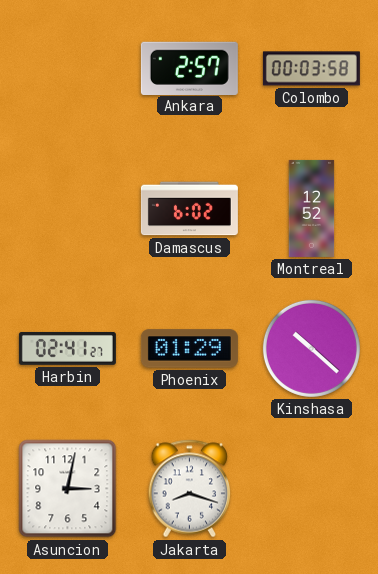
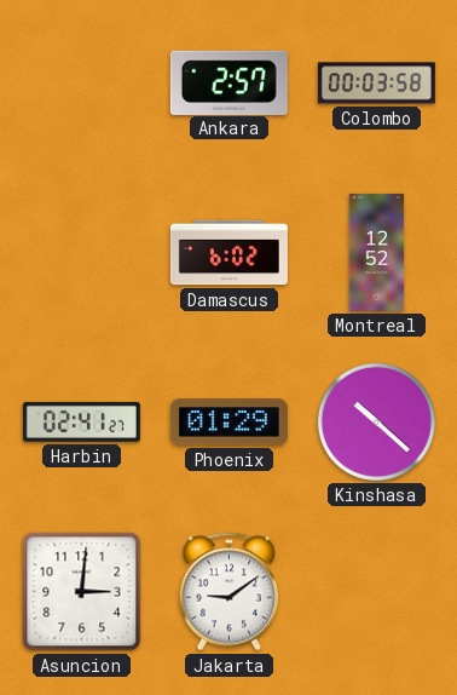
Asuncion: 3:02 -> 3:01 (82, 592)
Jakarta: 8:18 -> 9:09 (230, 592)
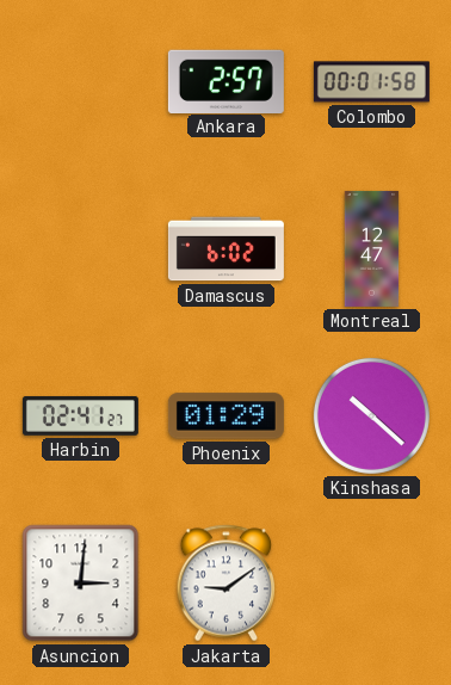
Colombo: 00:03 -> 00:01 (371, 82)
Montreal: 12:52 -> 12:47 (372, 248)
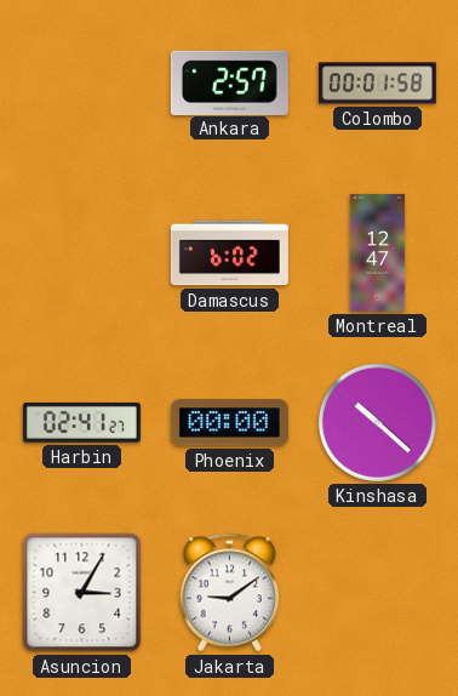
Phoenix: 01:29 -> 00:00 (229, 423)
Asuncion: 3:01 -> 3:05 (82, 593)
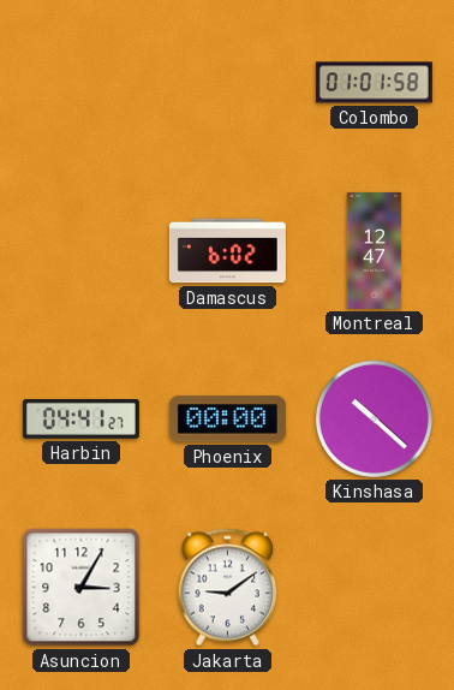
Ankara: 2:57 -> none (229, 82)
Colombo: 00:01 -> 01:01 (374, 83)
Harbin: 02:41 -> 04:41 (80, 420)
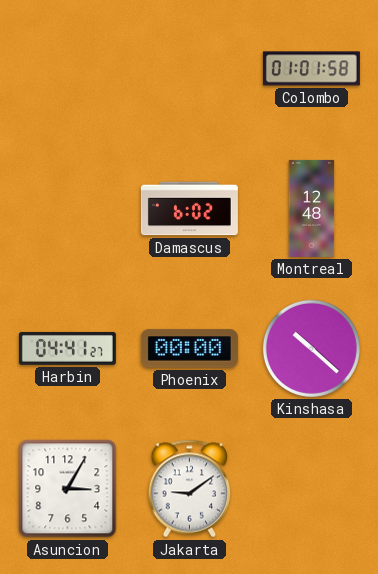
Montreal: 12:47 -> 12:48 (312, 208)
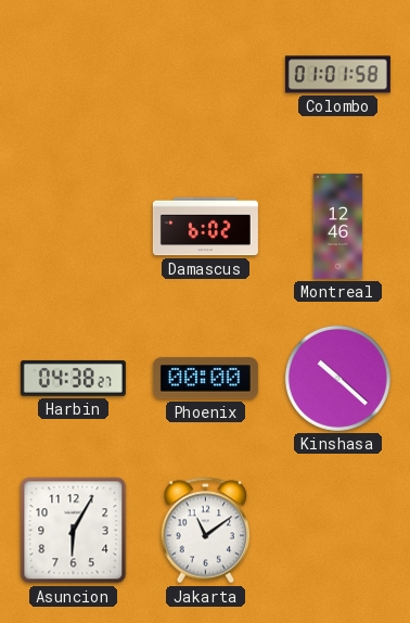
Montreal: 12:48 -> 12:46 (338, 226)
Harbin: 04:41 -> 04:38 (73, 379)
Asuncion: 3:05 -> 6:05 (74, 531)
Jakarta: 9:09 -> 11:09 (206, 531)
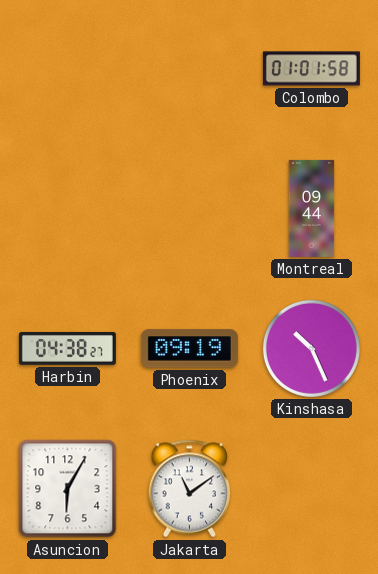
Damascus: 6:02 -> none (205, 227)
Montreal: 12:46 -> 09:44 (312, 208)
Phoenix: 00:00 -> 09:19 (189, 349)
Kinshasa: 10:22 -> 10:26 (311, 348)
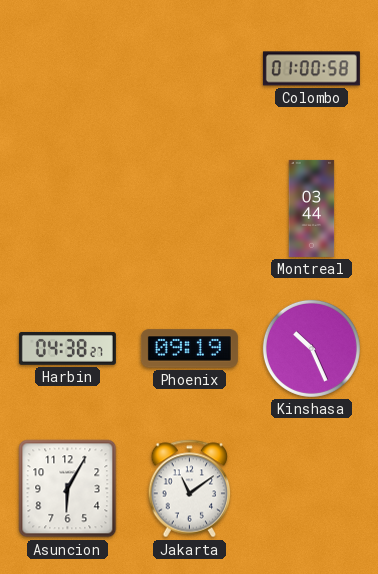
Colombo: 01:01 -> 01:00 (311, 69)
Montreal: 09:44 -> 03:44 (312, 208)
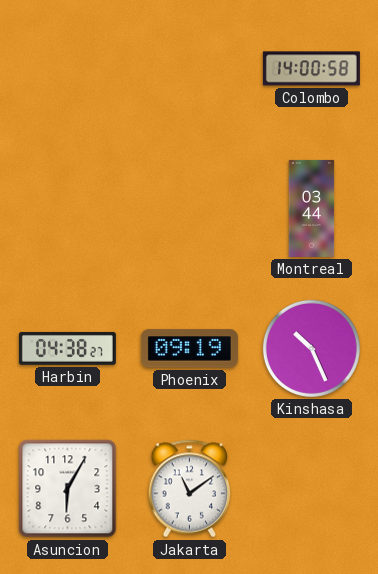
Colombo: 01:00 -> 14:00 (311, 69)
